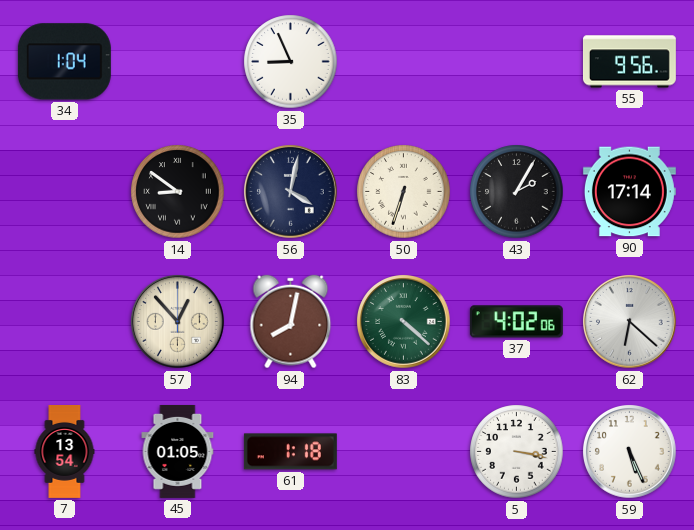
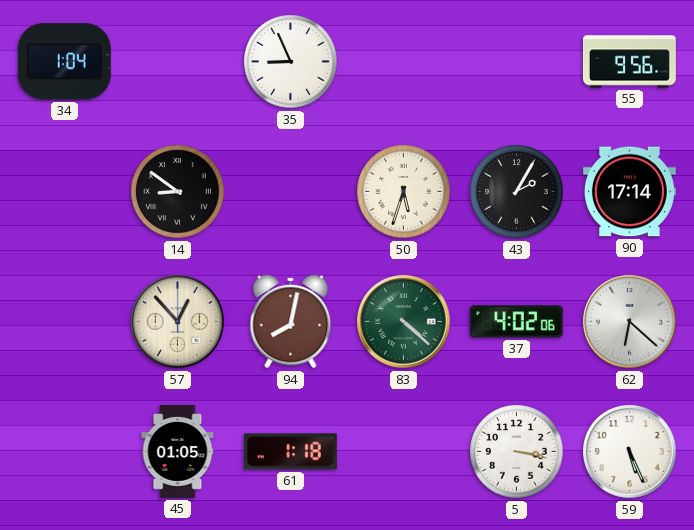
56: 4:02 -> none (291, 192)
50: 6:33 -> 5:33 (404, 192)
7: 13:54 -> none (65, 452)
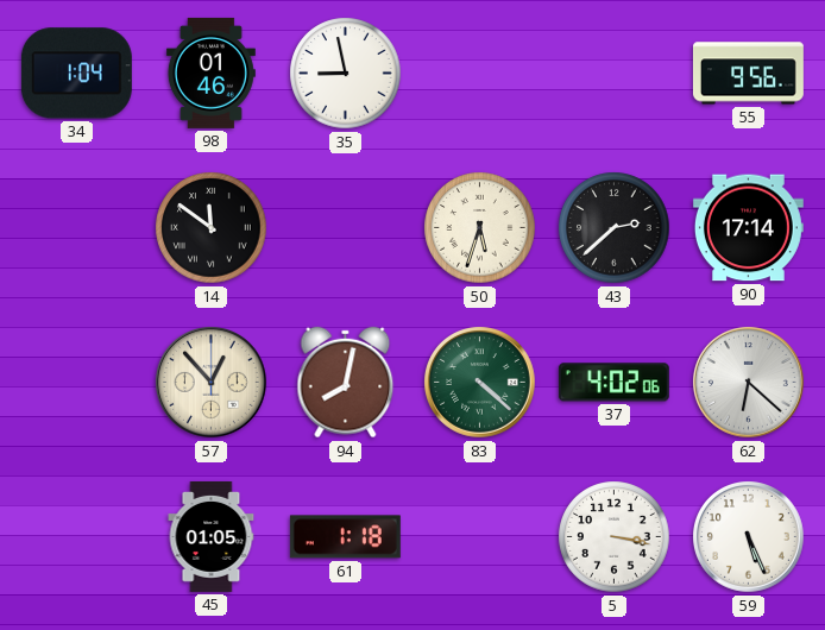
98: none -> 01:46 (210, 73)
35: 8:56 -> 8:58 (346, 74)
14: 8:51 -> 11:51 (212, 228)
43: 2:05 -> 2:38 (615, 228)
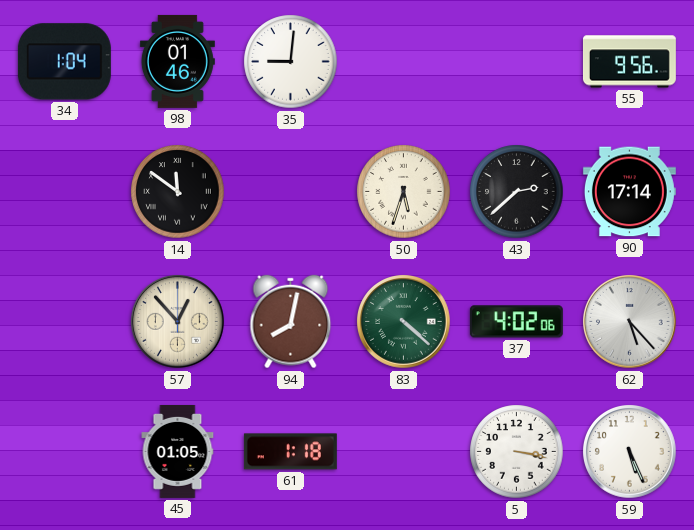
35: 8:58 -> 9:01 (291, 62)
62: 6:22 -> 5:23 (630, 322)
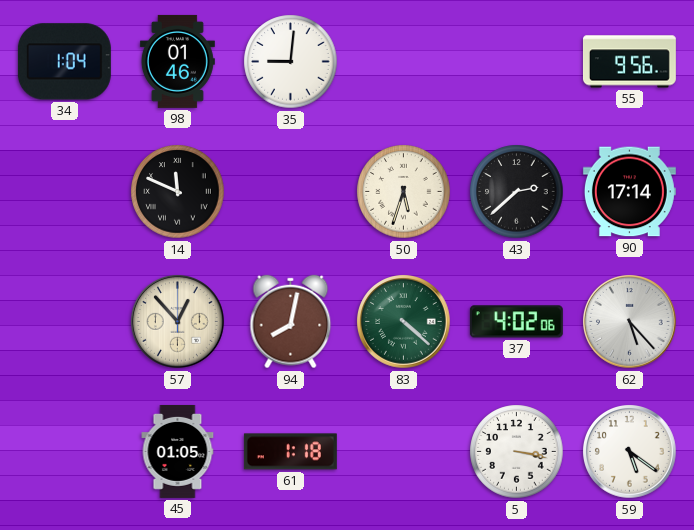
14: 11:51 -> 11:49 (178, 192)
59: 5:26 -> 5:21 (630, 452)
